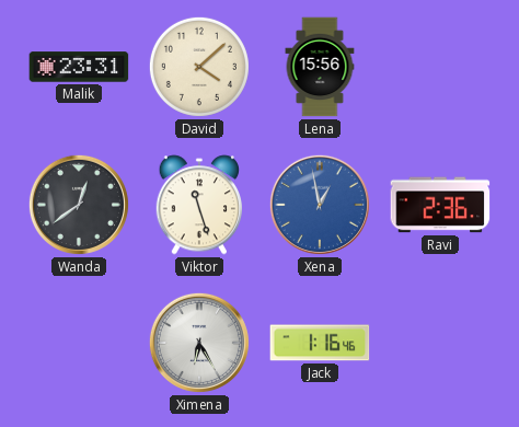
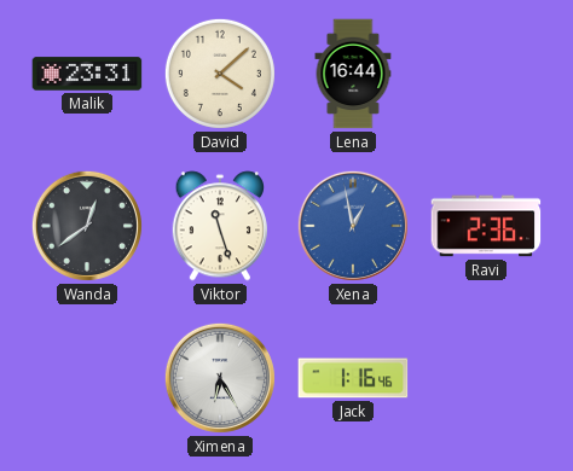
Lena: 15:56 -> 16:44 (353, 74)
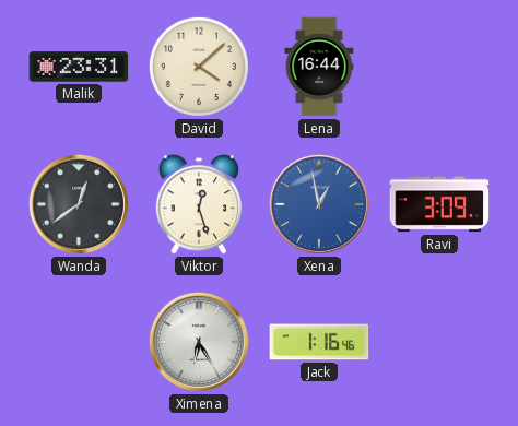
Viktor: 11:27 -> 12:27 (199, 204)
Ravi: 2:36 -> 3:09 (439, 204)
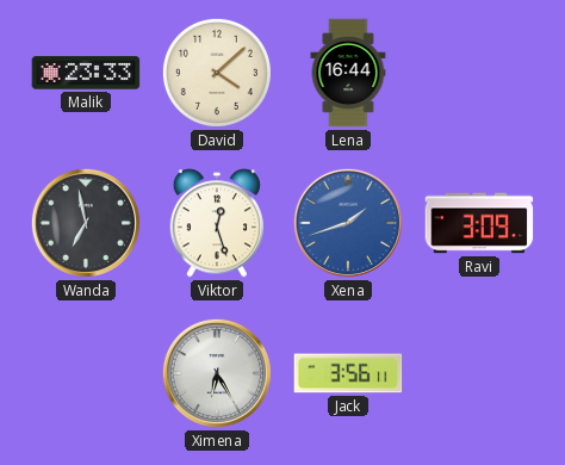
Malik: 23:31 -> 23:33 (86, 73)
Wanda: 12:39 -> 6:58 (86, 223)
Xena: 12:58 -> 1:42 (348, 223)
Jack: 1:16 -> 3:56 (348, 373)
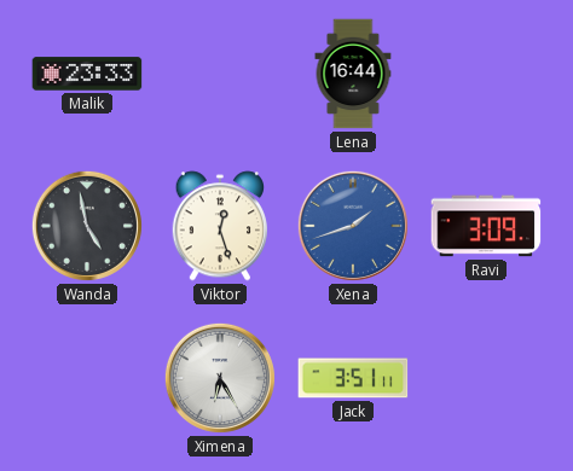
David: 4:08 -> none (217, 73)
Wanda: 6:58 -> 4:58 (87, 226)
Jack: 3:56 -> 3:51 (353, 378)
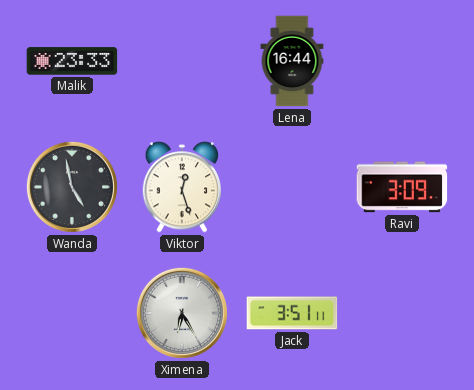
Xena: 1:42 -> none (353, 226)
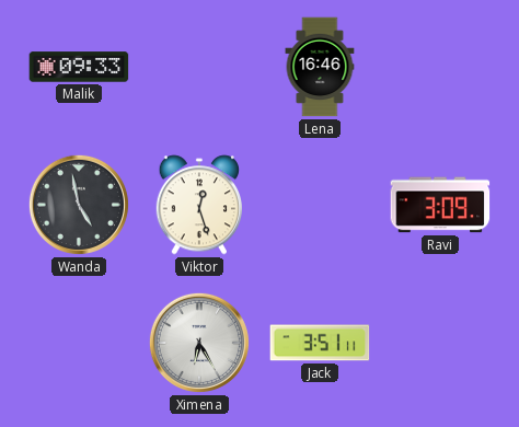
Malik: 23:33 -> 09:33 (79, 67)
Lena: 16:44 -> 16:46 (320, 67)
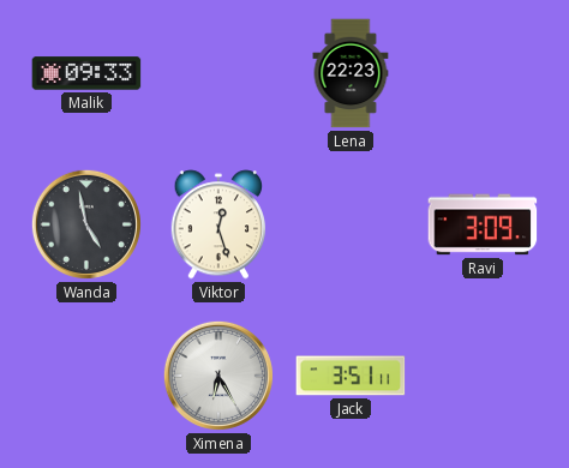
Lena: 16:46 -> 22:23 (351, 73)
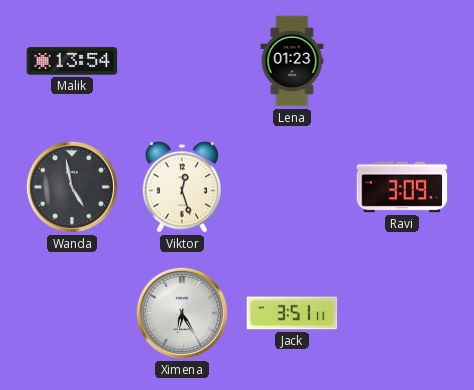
Malik: 09:33 -> 13:54 (72, 61)
Lena: 22:23 -> 01:23 (292, 61)
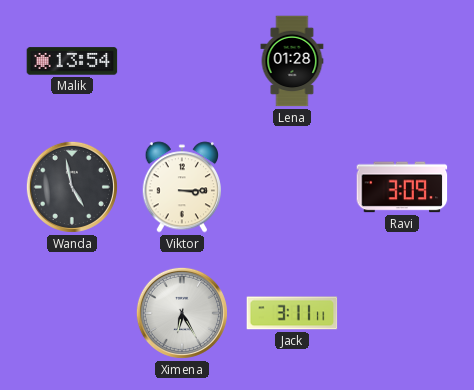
Lena: 01:23 -> 01:28 (292, 61)
Viktor: 12:27 -> 3:15 (182, 187)
Jack: 3:51 -> 3:11 (292, 313)
